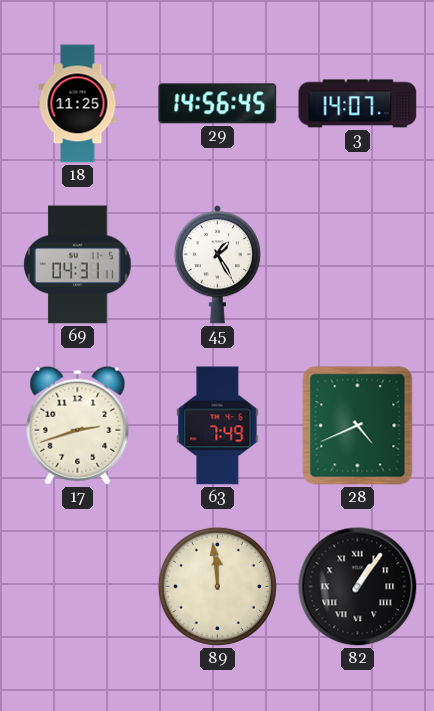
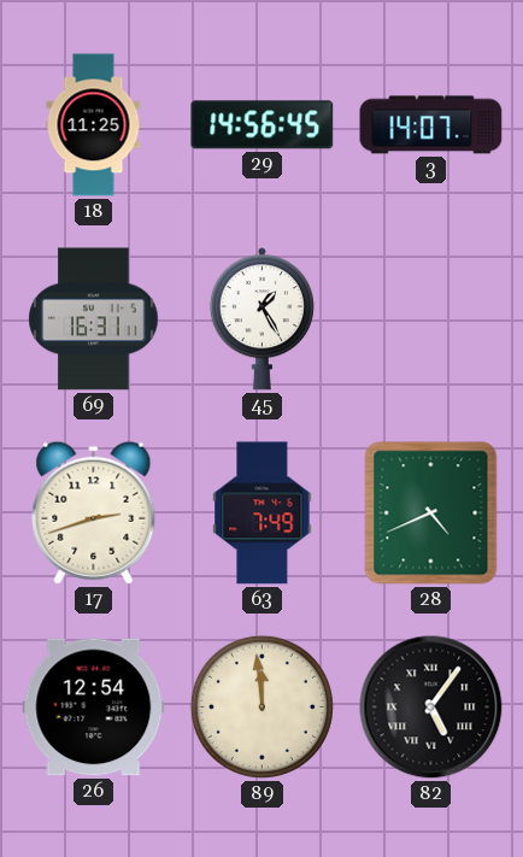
69: 04:31 -> 16:31 (94, 319)
26: none -> 12:54 (94, 708)
82: 1:06 -> 5:06 (431, 708)
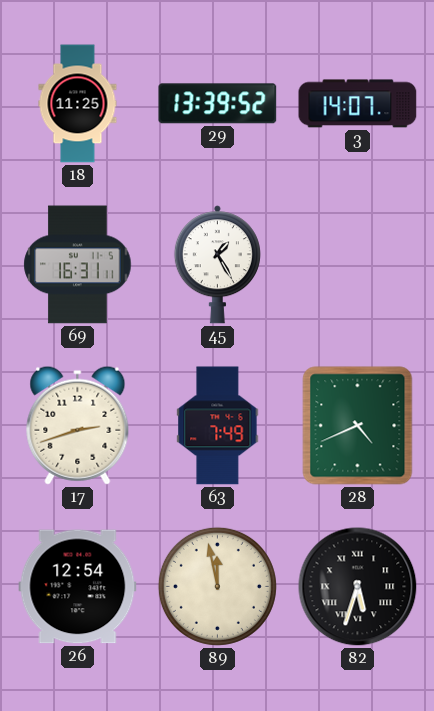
29: 14:56 -> 13:39 (218, 104)
89: 11:59 -> 11:58 (217, 586)
82: 5:06 -> 5:33 (358, 587)
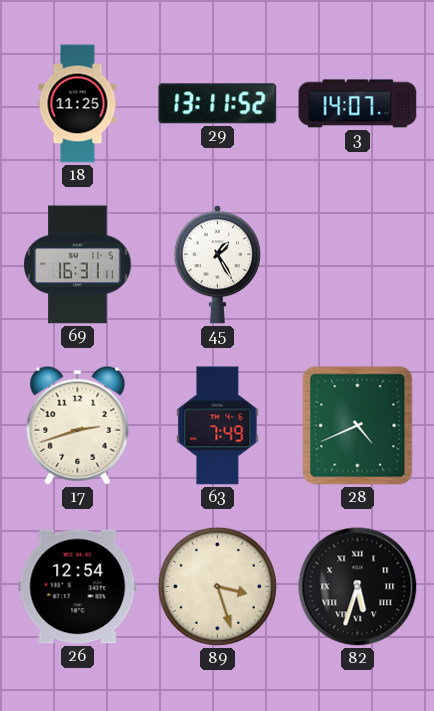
29: 13:39 -> 13:11 (218, 104)
89: 11:58 -> 3:27 (217, 586)
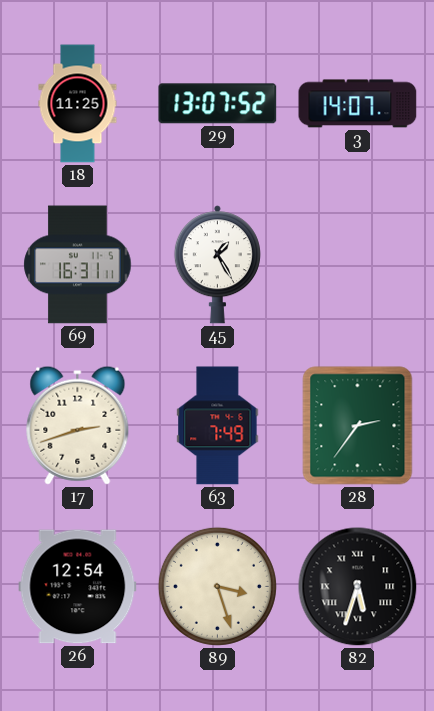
29: 13:11 -> 13:07 (218, 104)
28: 4:41 -> 2:36 (358, 426)
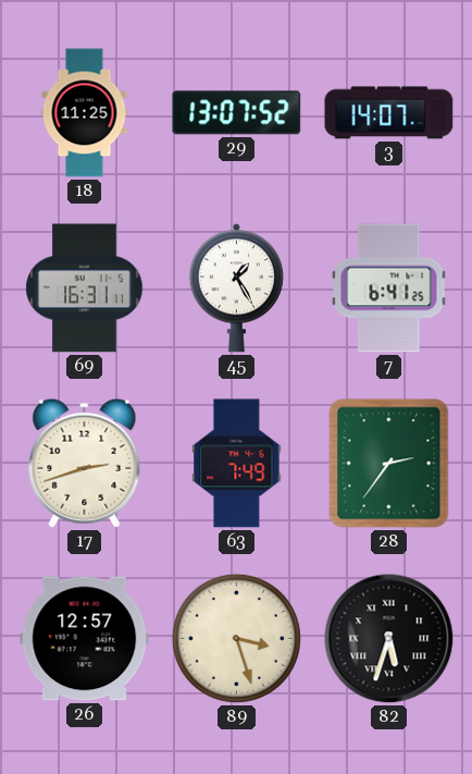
7: none -> 6:41 (389, 288)
26: 12:54 -> 12:57 (85, 639)
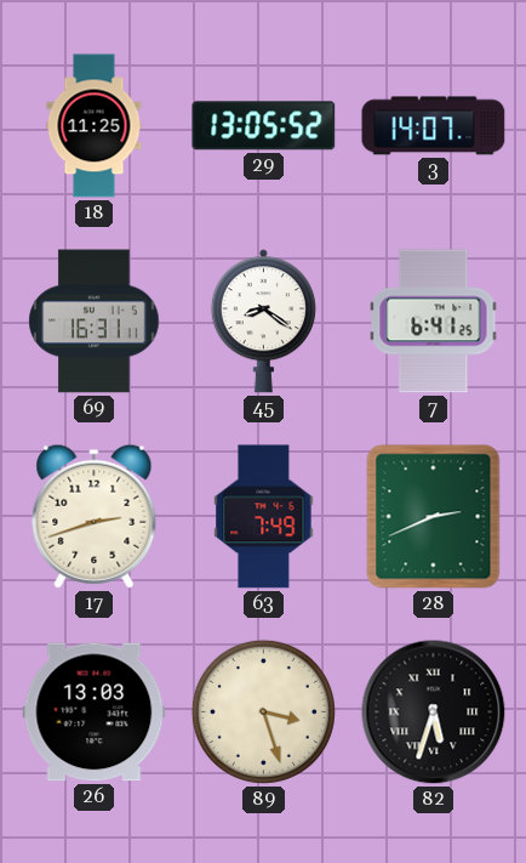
29: 13:07 -> 13:05 (264, 126)
45: 1:25 -> 8:21 (263, 322)
28: 2:36 -> 2:41 (434, 517)
26: 12:57 -> 13:03 (95, 712)
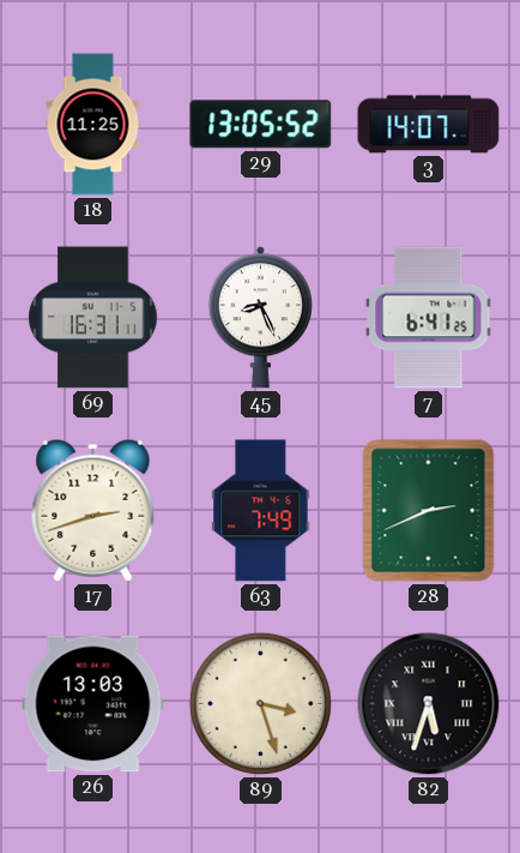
45: 8:21 -> 8:26 (260, 318)
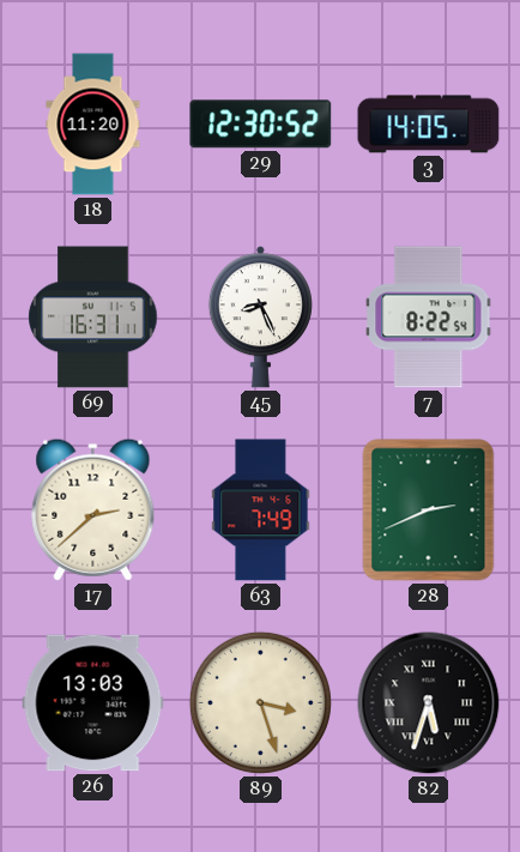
18: 11:25 -> 11:20 (93, 125)
29: 13:05 -> 12:30 (261, 125)
3: 14:07 -> 14:05 (429, 125)
7: 6:41 -> 8:22 (429, 318)
17: 2:42 -> 2:38 (93, 509)
